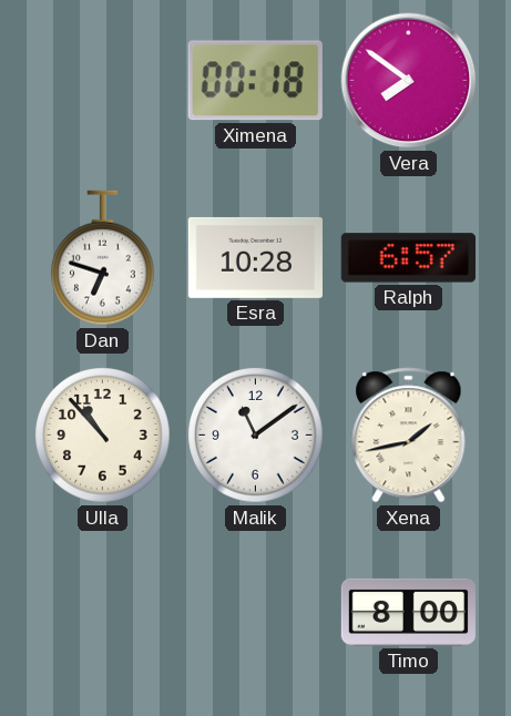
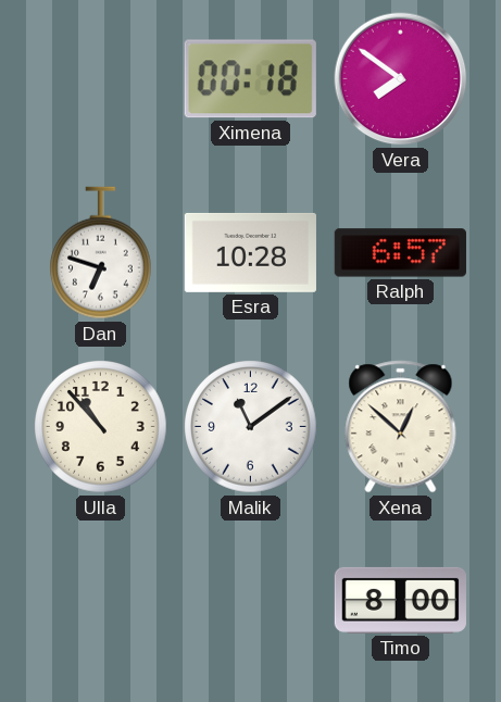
Xena: 1:43 -> 12:52 (401, 427)
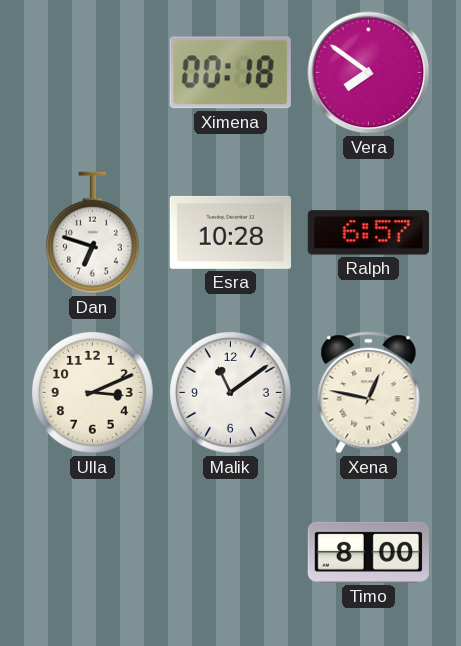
Ulla: 10:53 -> 3:11 (93, 393)
Xena: 12:52 -> 12:47 (369, 393)
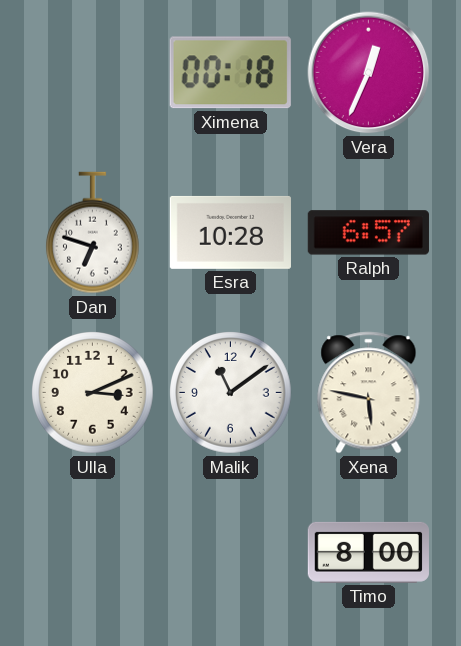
Vera: 7:51 -> 12:34 (369, 73)
Xena: 12:47 -> 5:47 (369, 393)
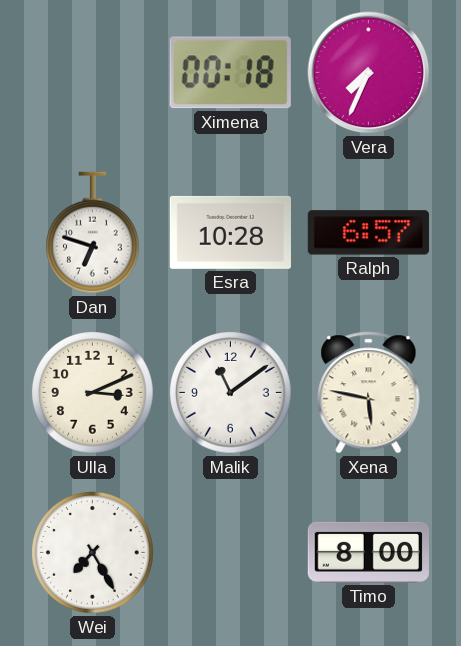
Vera: 12:34 -> 7:34 (369, 73)
Wei: none -> 7:25 (93, 553)
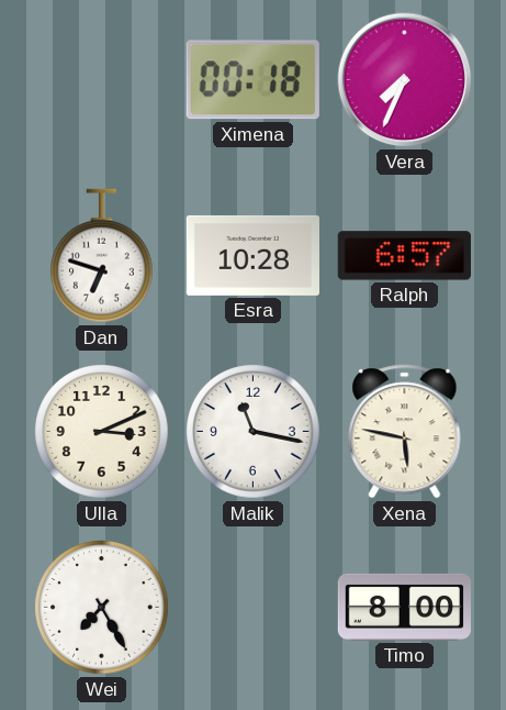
Malik: 11:09 -> 11:17 (254, 432)
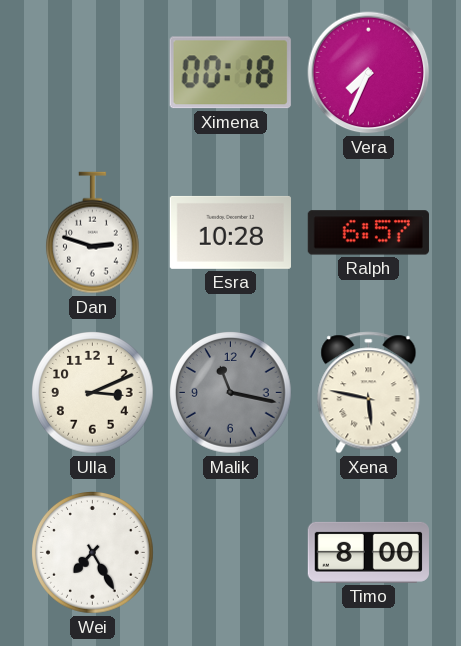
Dan: 6:48 -> 2:48 (92, 233)
Malik dial: white -> grey (231, 393)
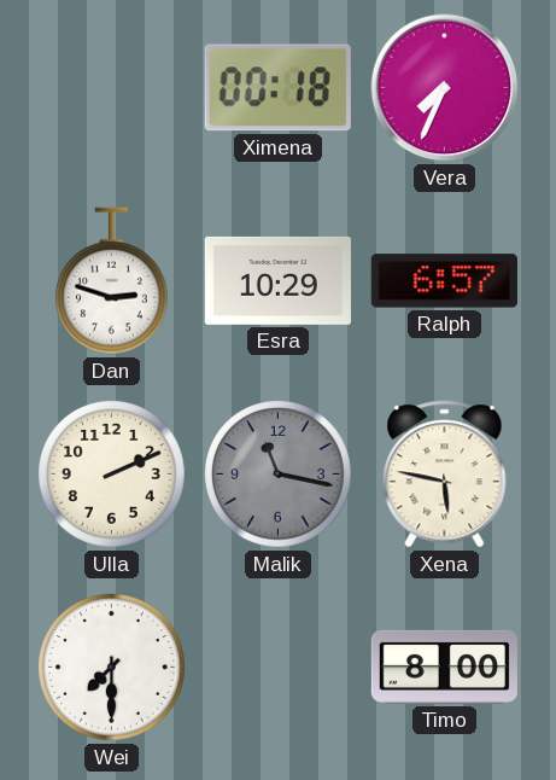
Esra: 10:28 -> 10:29 (277, 280)
Ulla: 3:11 -> 2:11 (112, 475)
Wei: 7:25 -> 7:30 (112, 668)
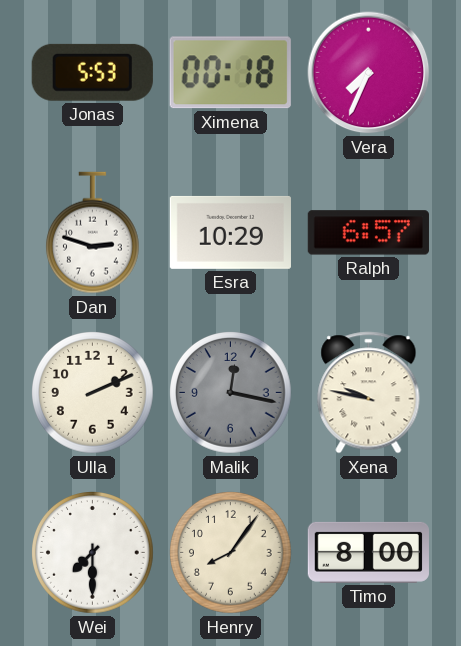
Jonas: none -> 5:53 (92, 72)
Malik: 11:17 -> 12:17 (231, 393)
Xena: 5:47 -> 9:47 (369, 393)
Henry: none -> 8:06 (231, 553)
